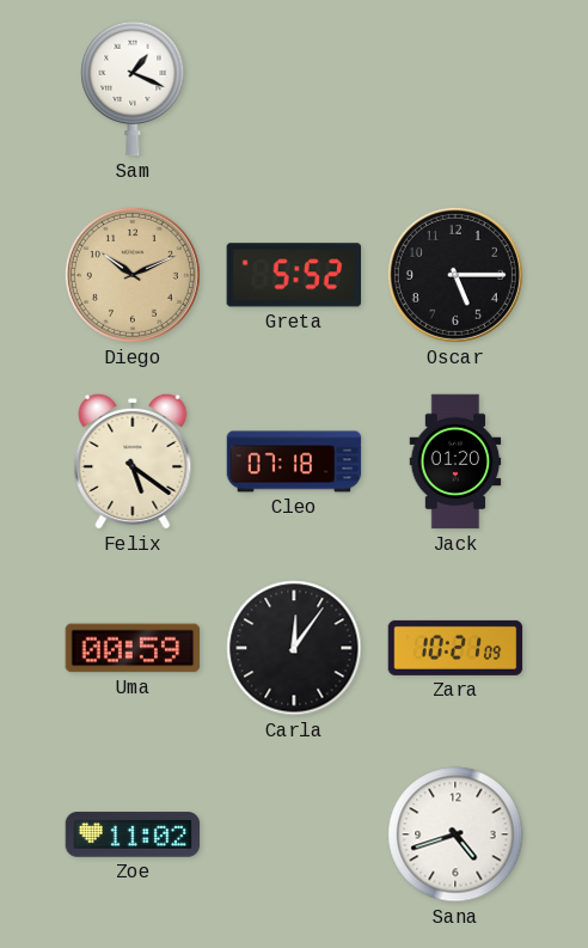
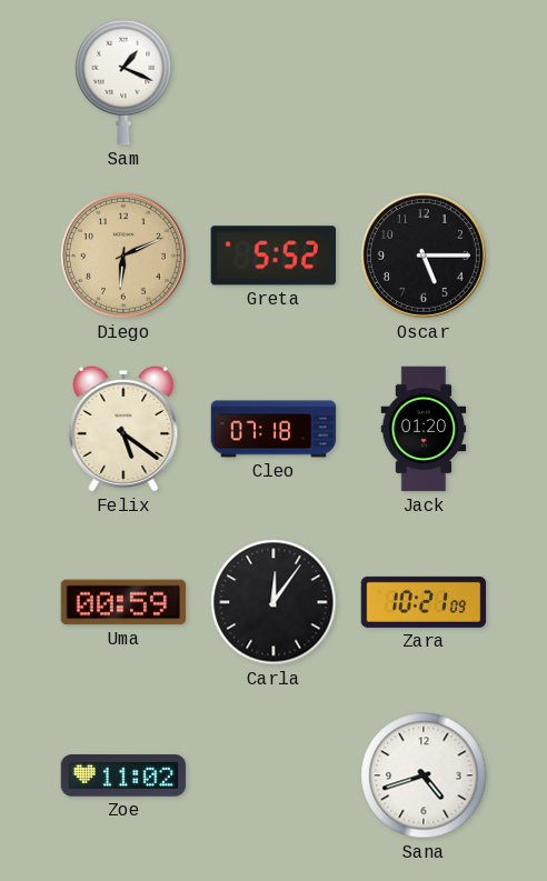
Diego: 10:11 -> 6:11 (123, 256)
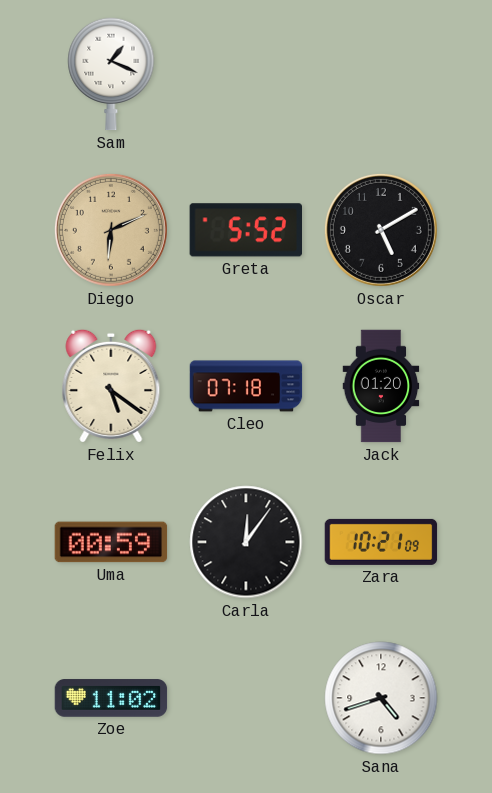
Oscar: 5:15 -> 5:10 (381, 230)
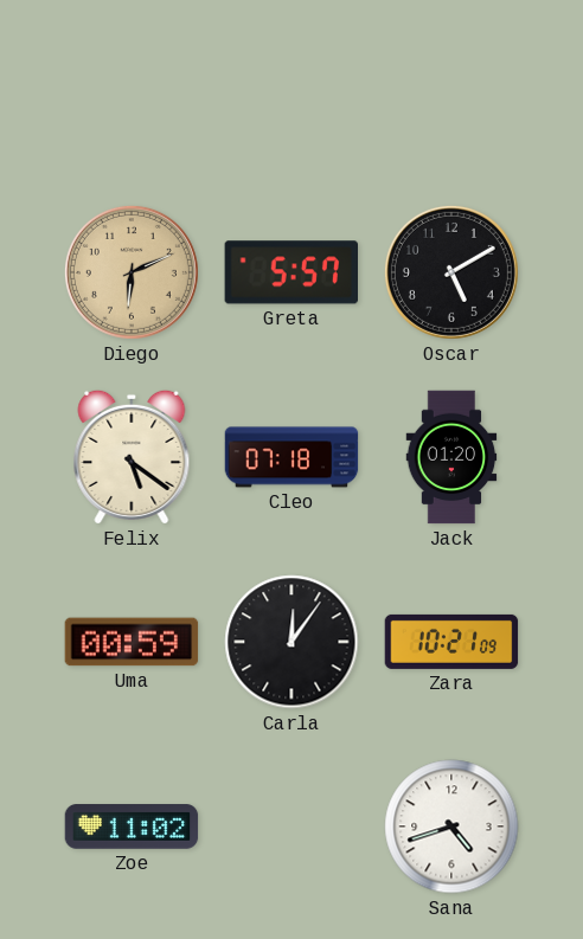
Sam: 1:19 -> none (111, 74)
Greta: 5:52 -> 5:57 (290, 272)
